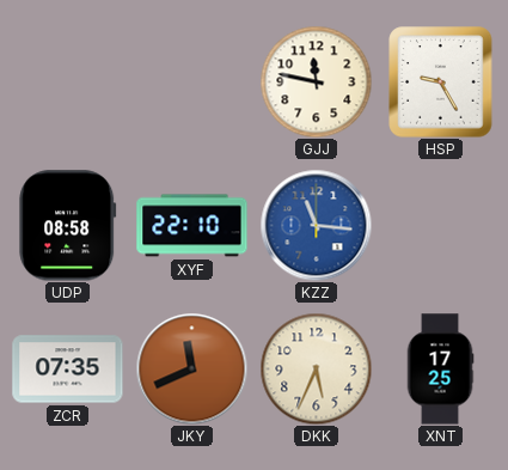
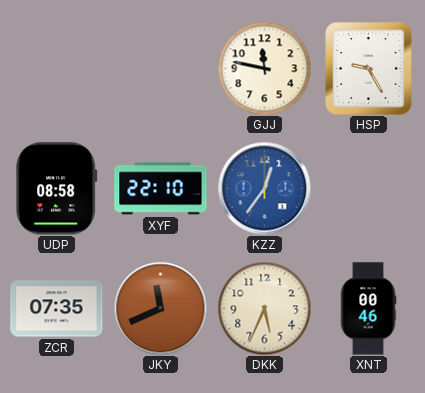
KZZ: 11:16 -> 12:36 (264, 188)
XNT: 17:25 -> 00:46 (368, 309)
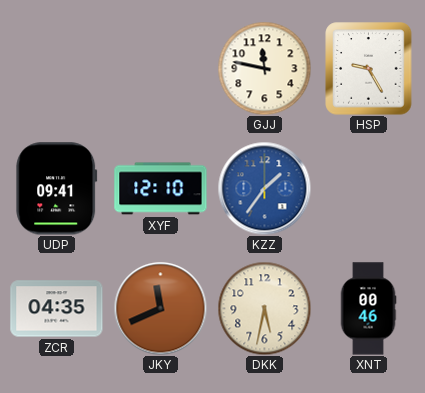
UDP: 08:58 -> 09:41 (57, 189)
XYF: 22:10 -> 12:10 (161, 189)
KZZ: 12:36 -> 1:36 (264, 188)
ZCR: 07:35 -> 04:35 (57, 309)
DKK: 5:34 -> 5:32 (264, 308)
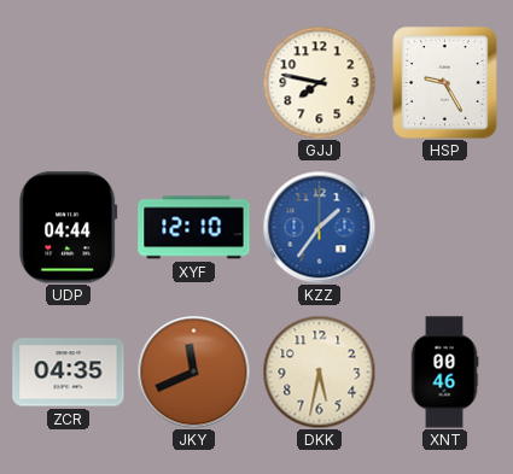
GJJ: 11:47 -> 7:47 (319, 82)
UDP: 09:41 -> 04:44 (69, 228)
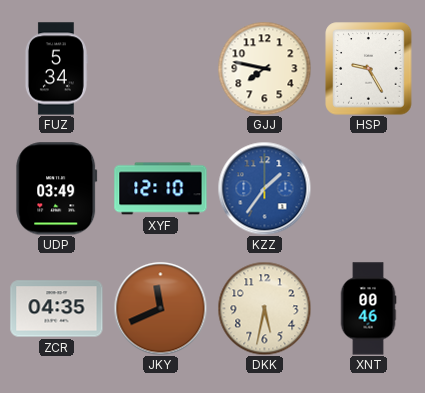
FUZ: none -> 5:34 (56, 69)
UDP: 04:44 -> 03:49 (57, 189)
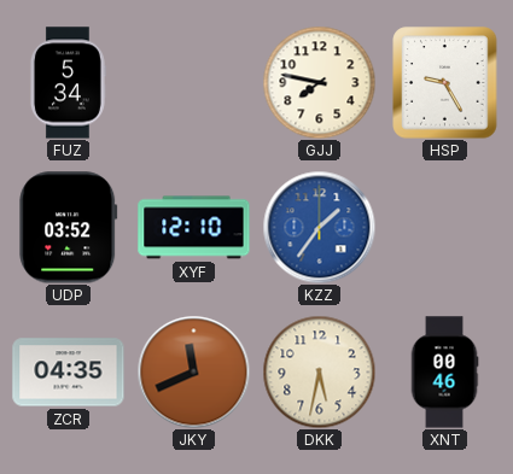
UDP: 03:49 -> 03:52 (69, 228)
